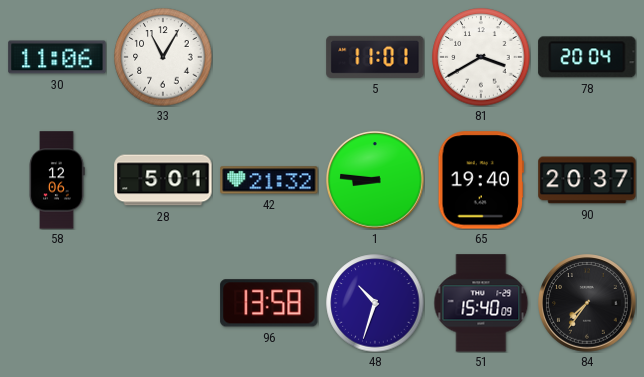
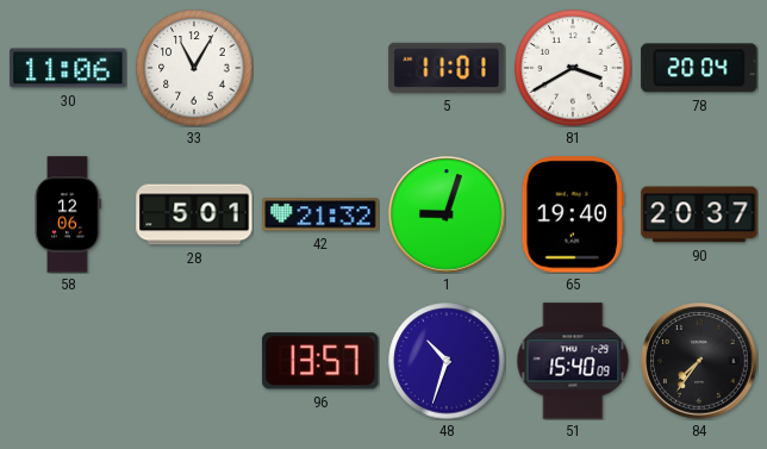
1: 8:46 -> 9:03 (447, 214)
96: 13:58 -> 13:57 (320, 361)
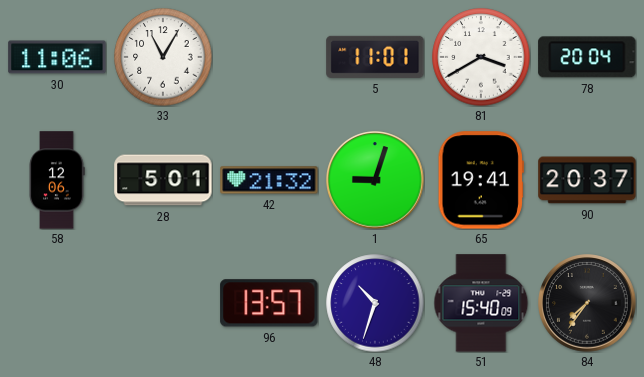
65: 19:40 -> 19:41 (481, 180)
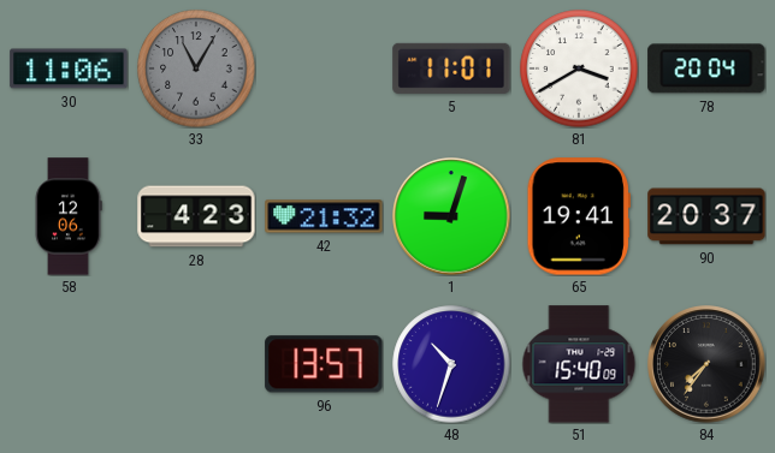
33 dial: white -> grey (196, 68)
28: 5:01 -> 4:23 (196, 216)
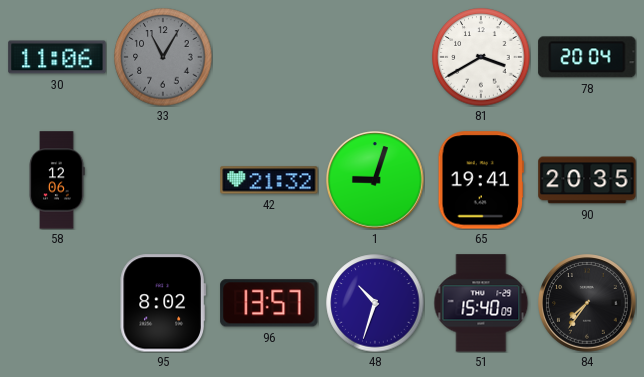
5: 11:01 -> none (451, 68)
28: 4:23 -> none (196, 216)
90: 20:37 -> 20:35 (587, 180)
95: none -> 8:02 (163, 303)
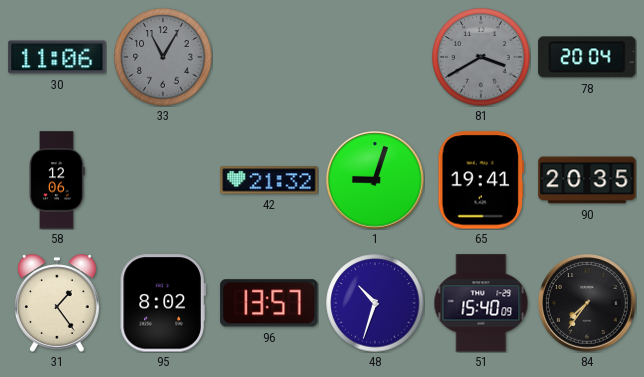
81 dial: white -> grey (481, 57)
31: none -> 1:24 (58, 303)
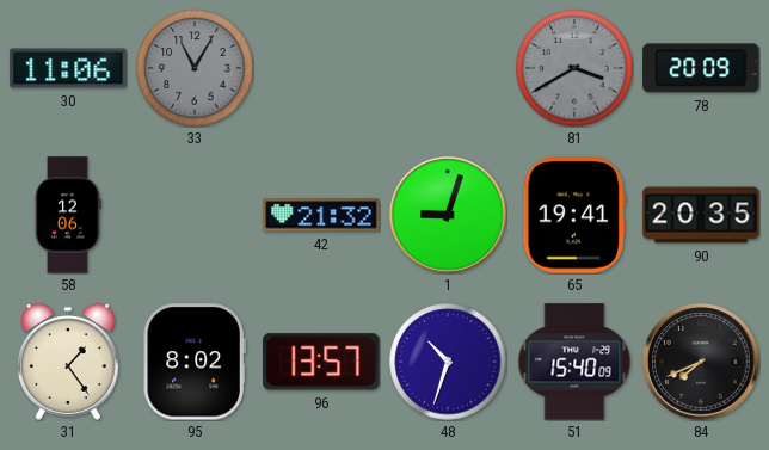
78: 20:04 -> 20:09 (701, 68)
84: 7:36 -> 7:41 (701, 362)
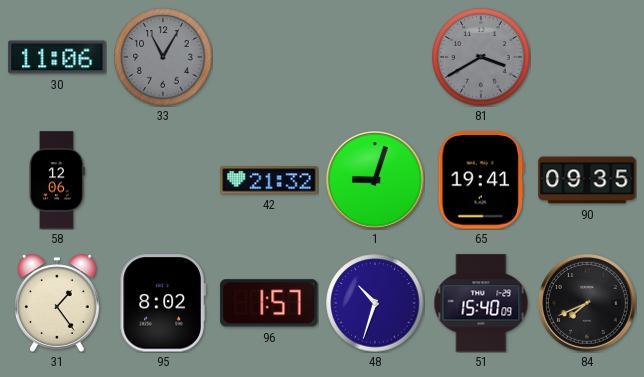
78: 20:09 -> none (701, 68)
90: 20:35 -> 09:35 (587, 180)
96: 13:57 -> 1:57 (269, 303)
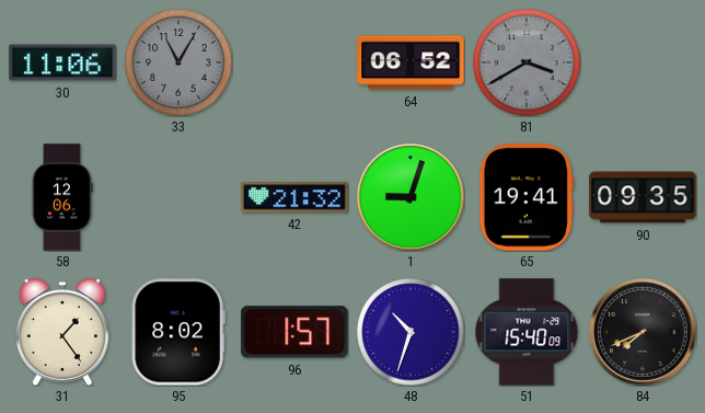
64: none -> 06:52 (411, 62)
